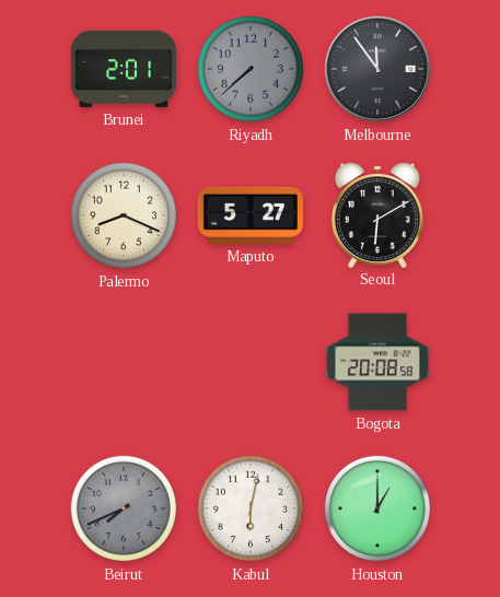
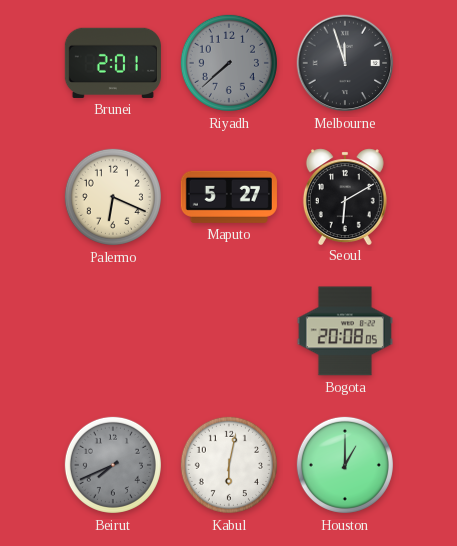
Melbourne: 11:54 -> 11:57 (345, 63)
Palermo: 8:19 -> 6:19 (113, 197)
Bogota: 20:08:58 -> 20:08:05 (345, 331)
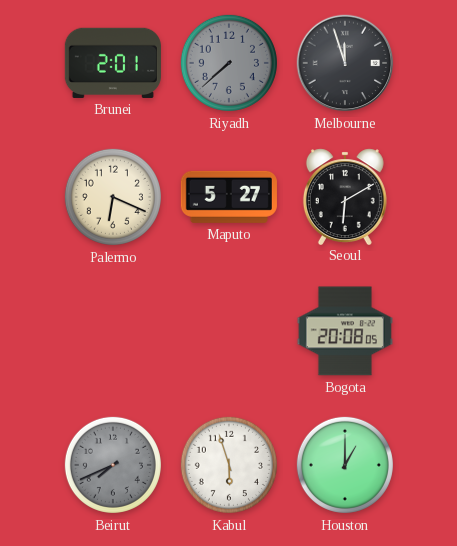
Kabul: 6:02 -> 5:57 (229, 465)
